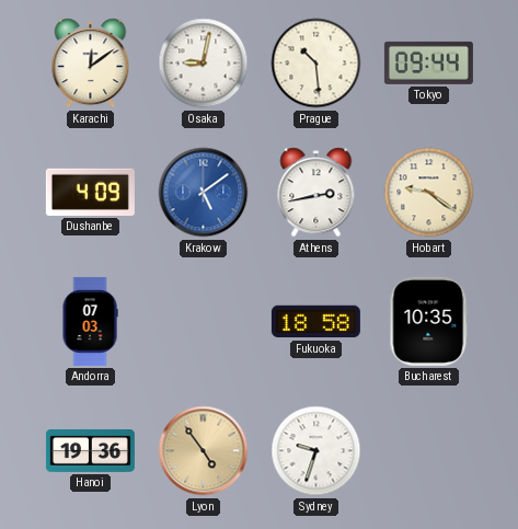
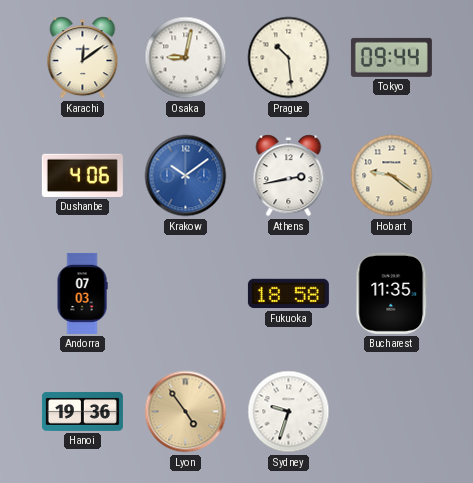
Dushanbe: 4:09 -> 4:06 (82, 175)
Krakow: 5:09 -> 10:09 (186, 176)
Bucharest: 10:35 -> 11:35 (392, 293)
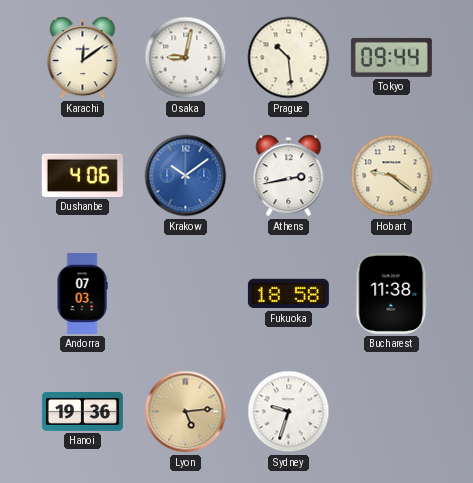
Bucharest: 11:35 -> 11:38 (392, 293)
Lyon: 4:54 -> 5:14 (186, 412)
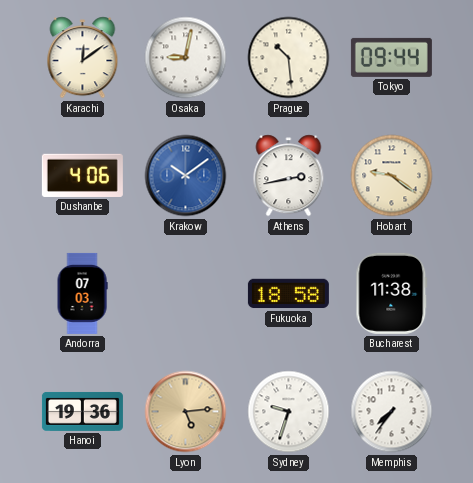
Memphis: none -> 7:36 (392, 412)
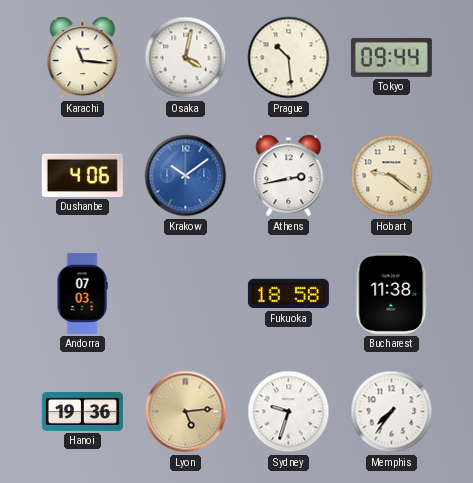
Karachi: 12:09 -> 11:16 (83, 58)
Osaka: 9:02 -> 4:02 (186, 58)
